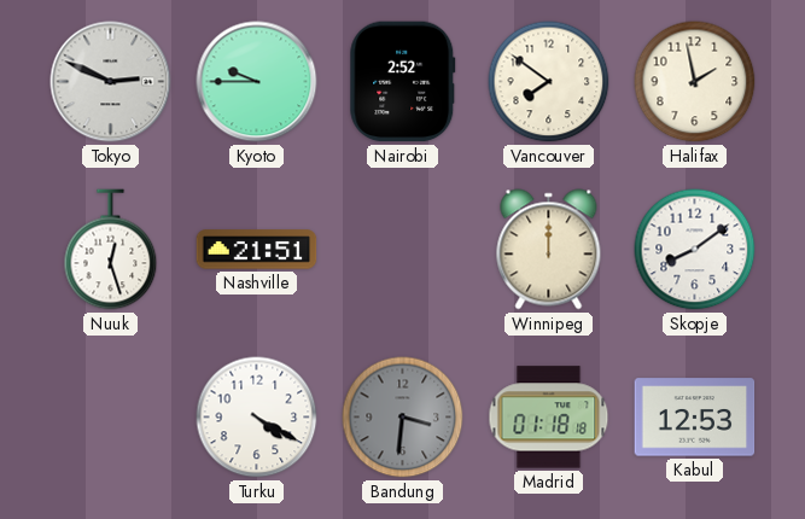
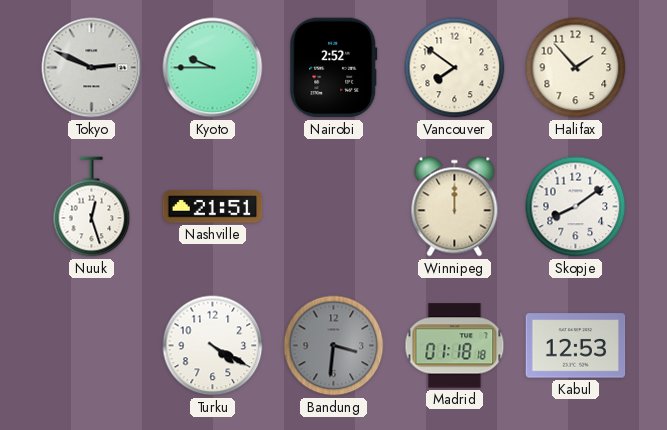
Halifax: 1:58 -> 1:53 (576, 68)
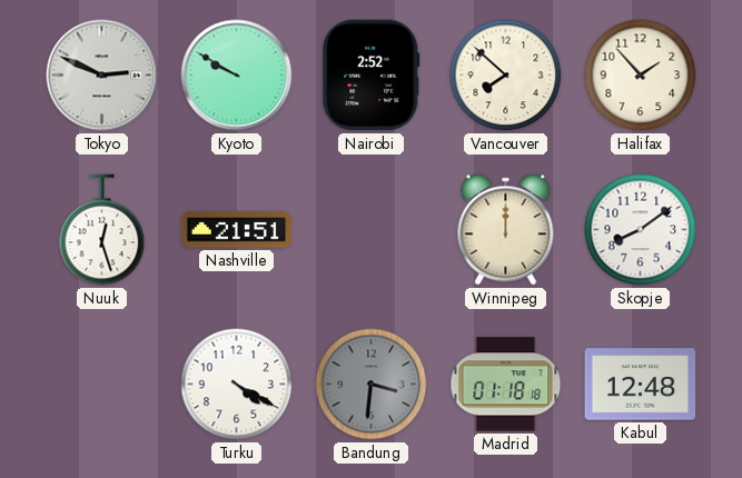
Kyoto: 9:45 -> 9:50 (237, 76)
Vancouver: 7:51 -> 7:52 (506, 76)
Kabul: 12:53 -> 12:48 (641, 385)
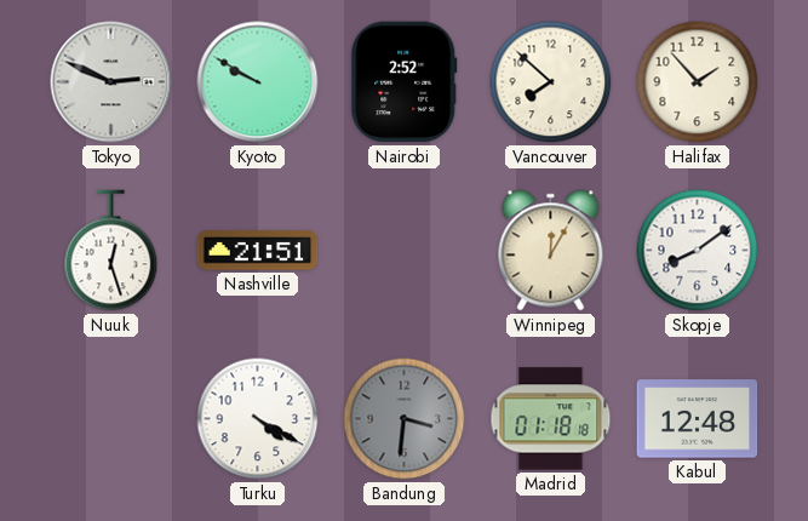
Winnipeg: 12:00 -> 12:05 (551, 251)
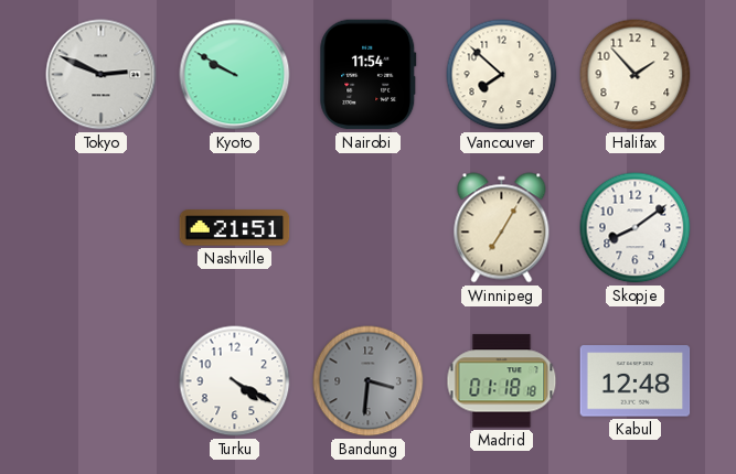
Nairobi: 2:52 -> 11:54 (369, 75)
Nuuk: 12:27 -> none (111, 251)
Winnipeg: 12:05 -> 7:05 (502, 228)
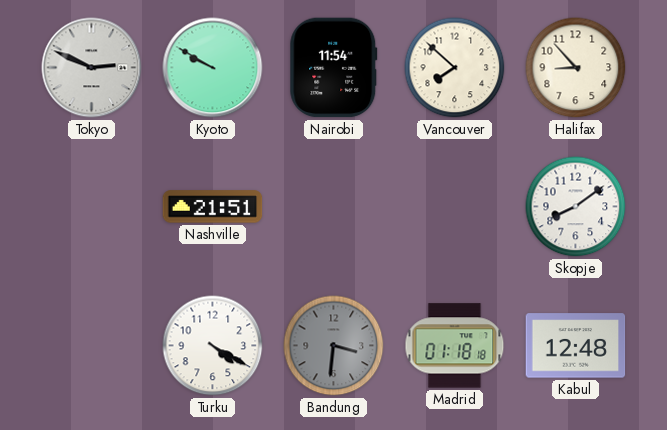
Halifax: 1:53 -> 8:53 (576, 68)
Winnipeg: 7:05 -> none (502, 228)
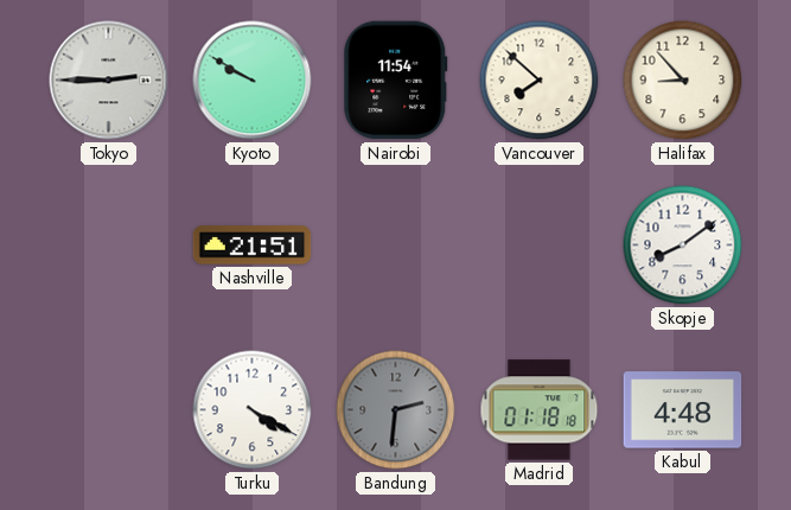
Tokyo: 2:49 -> 2:45 (109, 81)
Bandung: 3:31 -> 2:31 (396, 410)
Kabul: 12:48 -> 4:48 (683, 410)
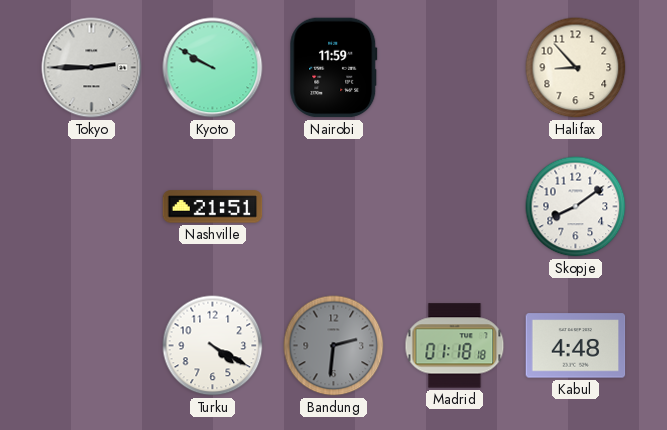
Nairobi: 11:54 -> 11:59 (334, 68)
Vancouver: 7:52 -> none (540, 81)
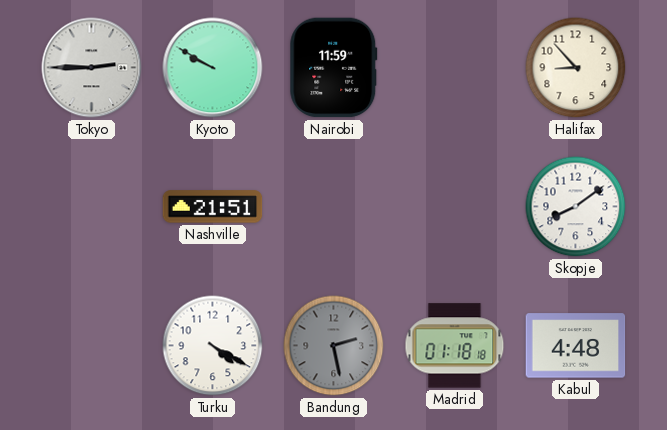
Bandung: 2:31 -> 2:28 (334, 346)
